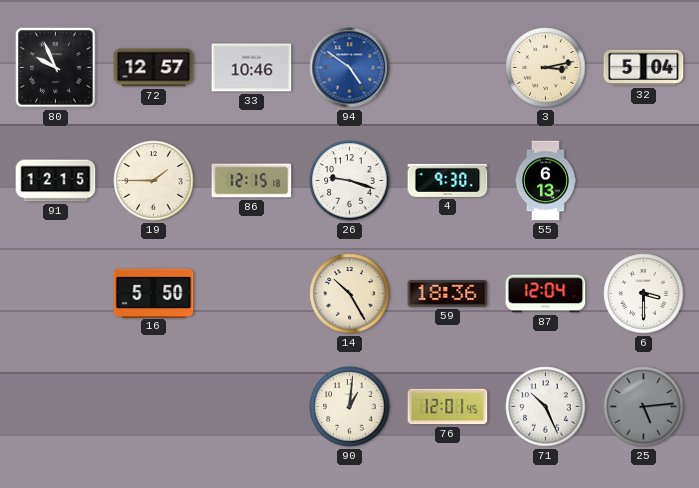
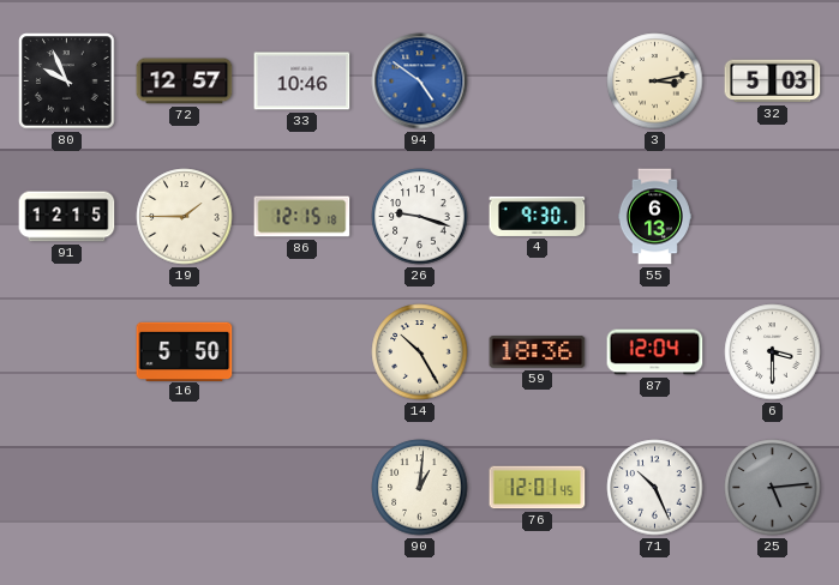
32: 5:04 -> 5:03 (773, 82)
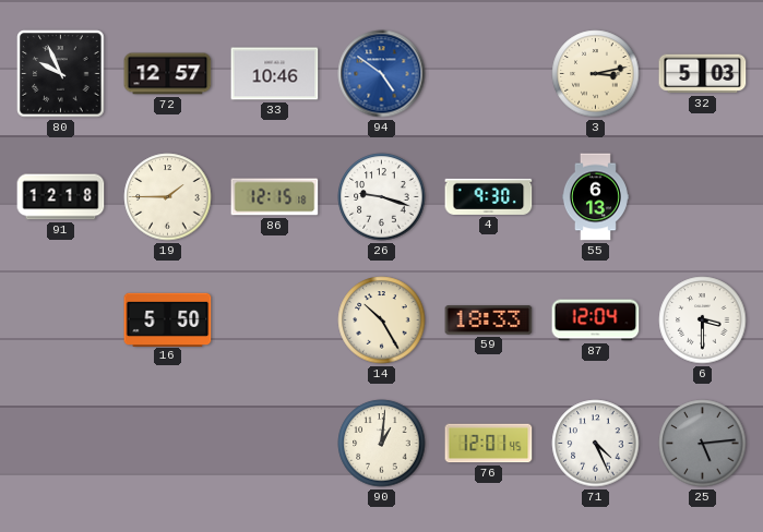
91: 12:15 -> 12:18 (61, 197)
59: 18:36 -> 18:33 (489, 321)
71: 10:26 -> 4:26 (596, 444)
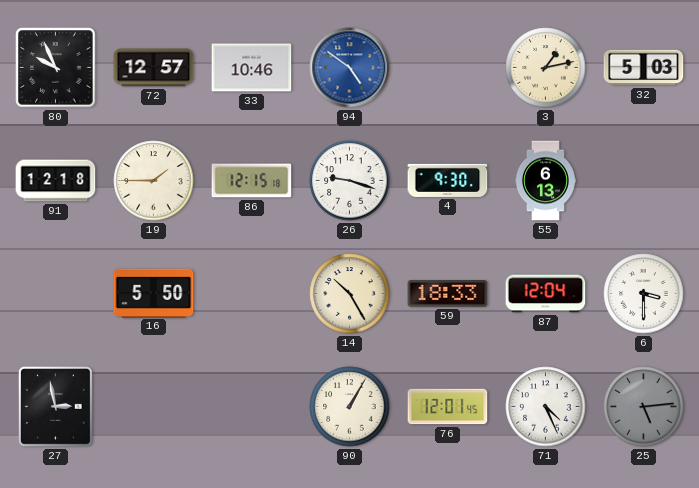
3: 3:13 -> 1:13 (546, 68)
27: none -> 2:58 (55, 406)
90: 1:01 -> 1:05 (350, 407)
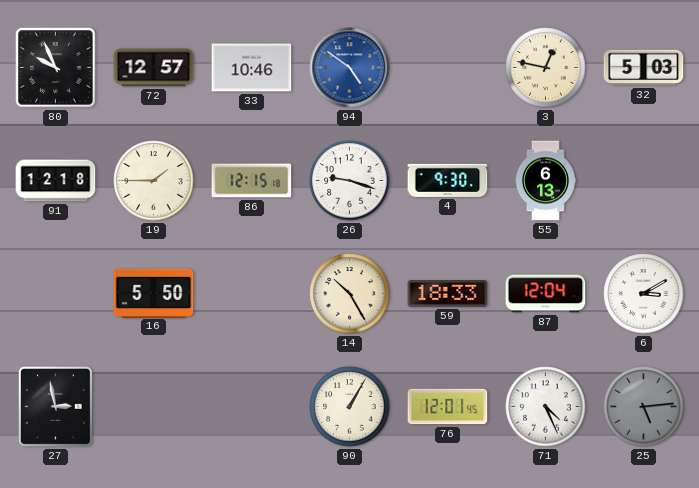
3: 1:13 -> 12:47 (546, 68)
6: 3:30 -> 3:10 (644, 294)
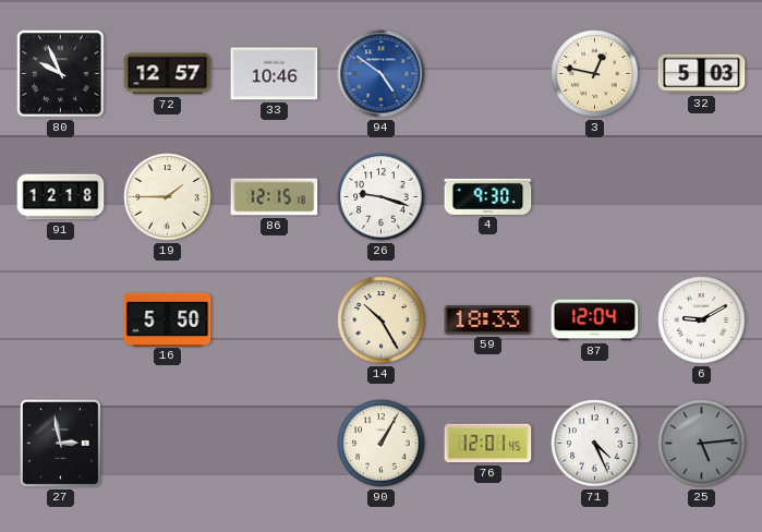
55: 6:13 -> none (545, 181)
6: 3:10 -> 9:10 (702, 321)
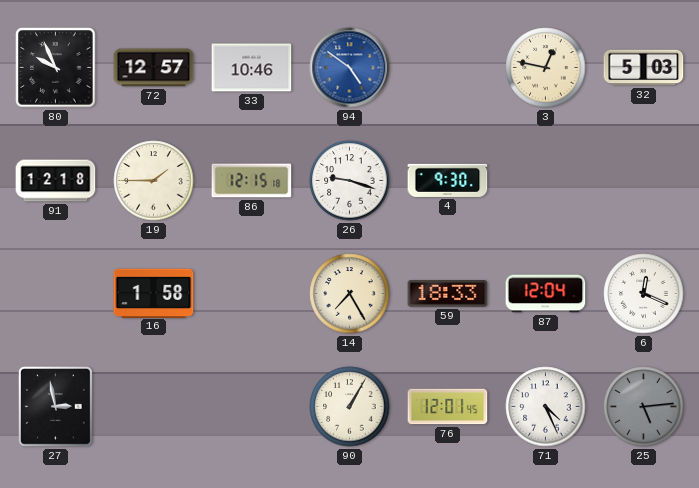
16: 5:50 -> 1:58 (154, 293)
14: 10:25 -> 7:25 (350, 294)
6: 9:10 -> 12:19 (644, 294)
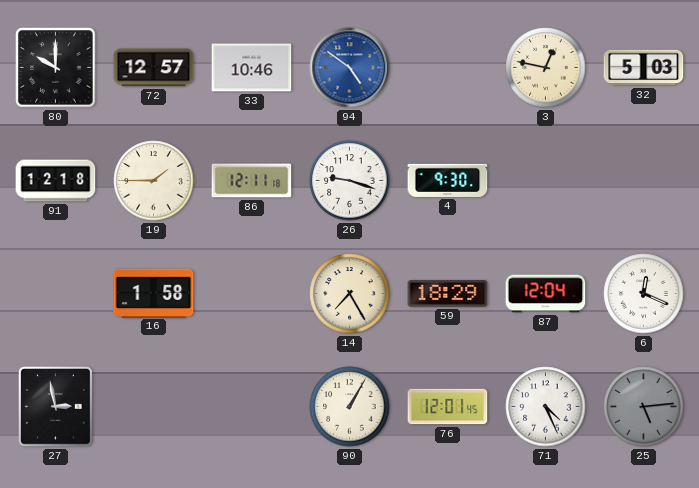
80: 9:56 -> 10:00 (56, 68)
86: 12:15 -> 12:11 (252, 181)
59: 18:33 -> 18:29 (448, 294)
